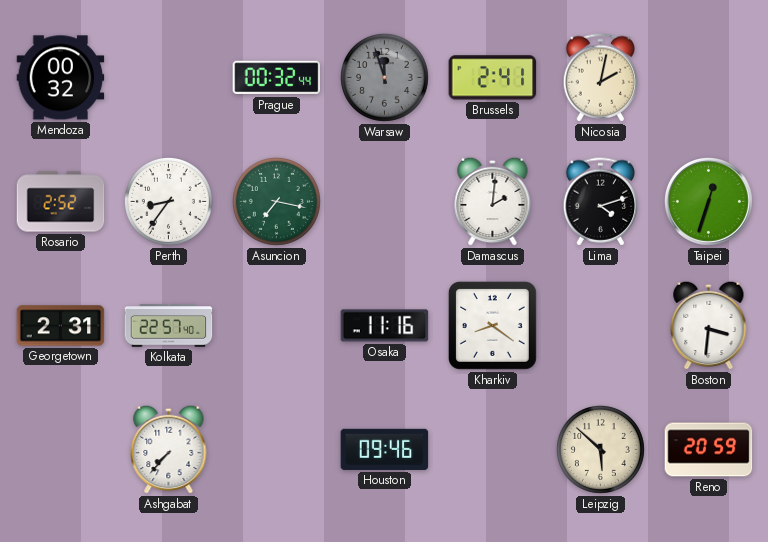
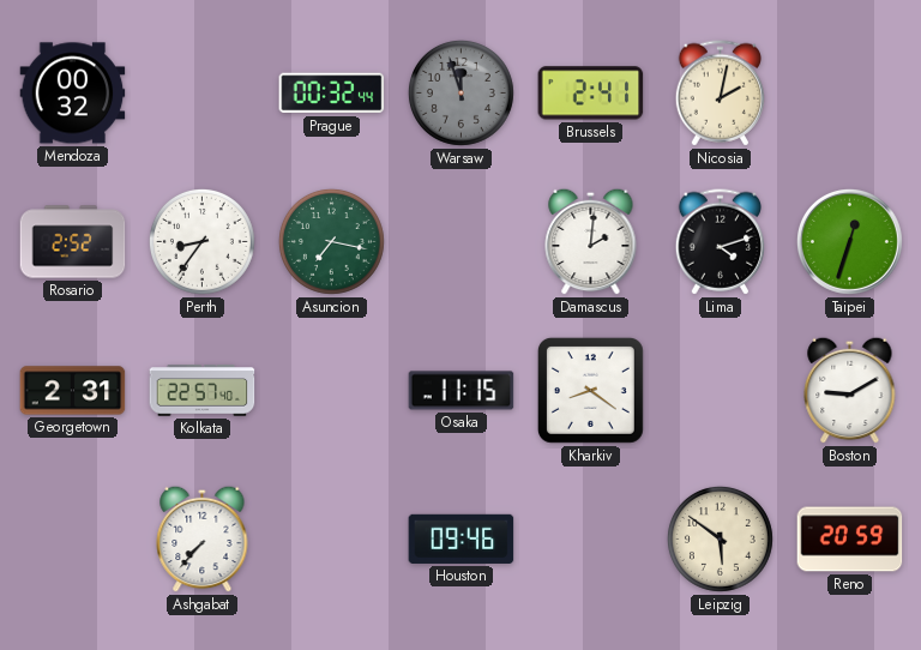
Osaka: 11:16 -> 11:15 (462, 391)
Boston: 3:31 -> 9:10 (850, 390)
Leipzig: 5:52 -> 5:51 (720, 538)
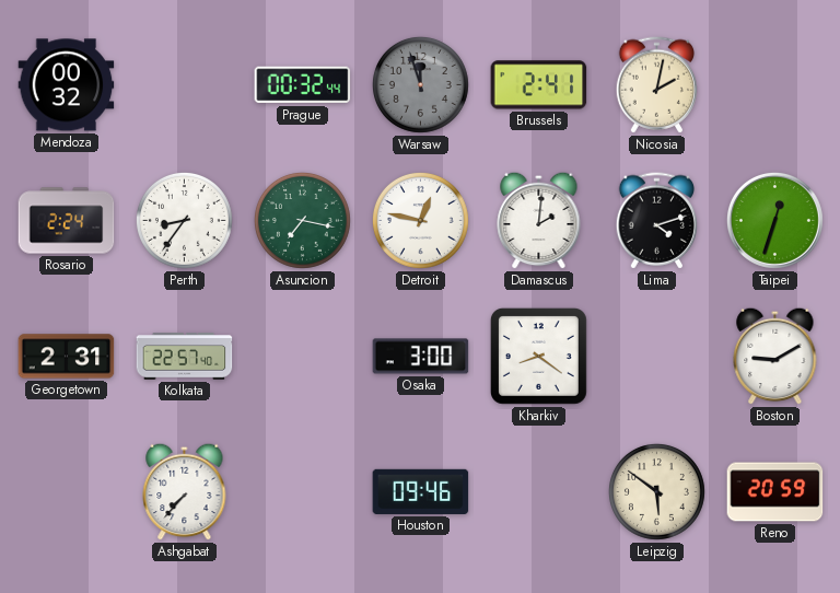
Rosario: 2:52 -> 2:24 (67, 221)
Detroit: none -> 12:47 (420, 220)
Osaka: 11:15 -> 3:00 (421, 357)
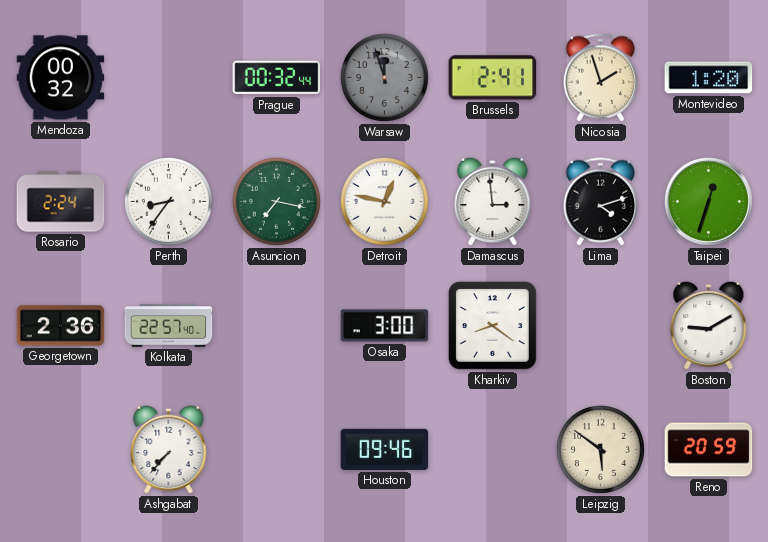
Nicosia: 2:02 -> 1:57 (601, 78)
Montevideo: none -> 1:20 (709, 78)
Damascus: 2:01 -> 2:59 (493, 201)
Georgetown: 2:31 -> 2:36 (61, 326)
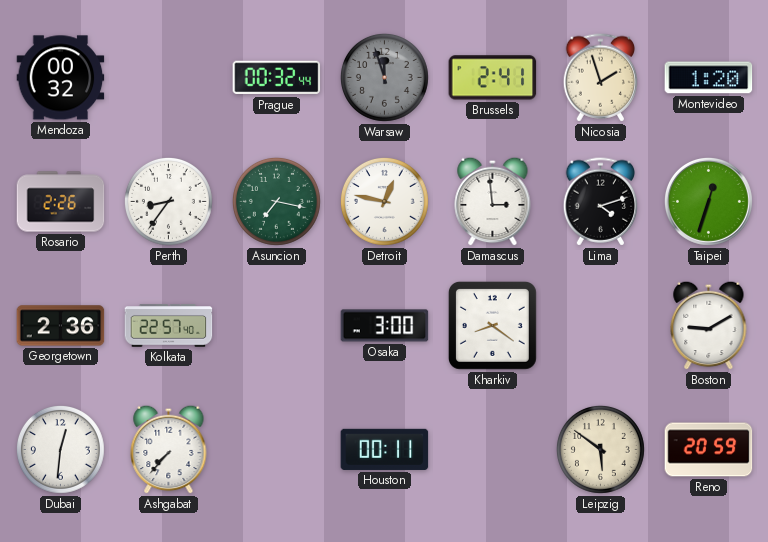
Rosario: 2:24 -> 2:26 (61, 202)
Dubai: none -> 12:31 (60, 449)
Houston: 09:46 -> 00:11 (385, 449)
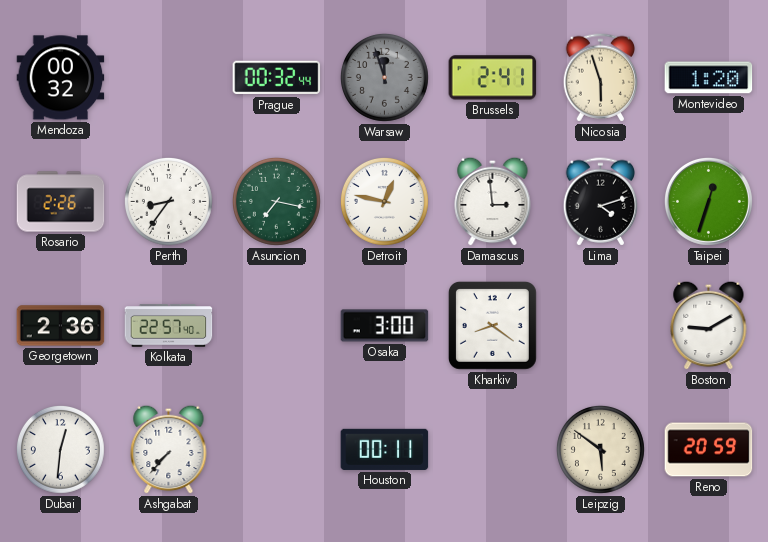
Nicosia: 1:57 -> 5:57 (601, 78)
